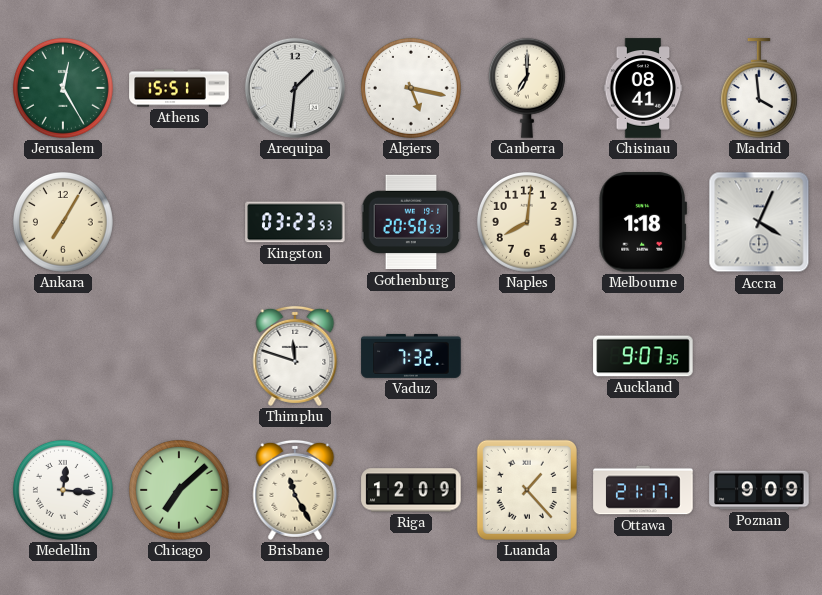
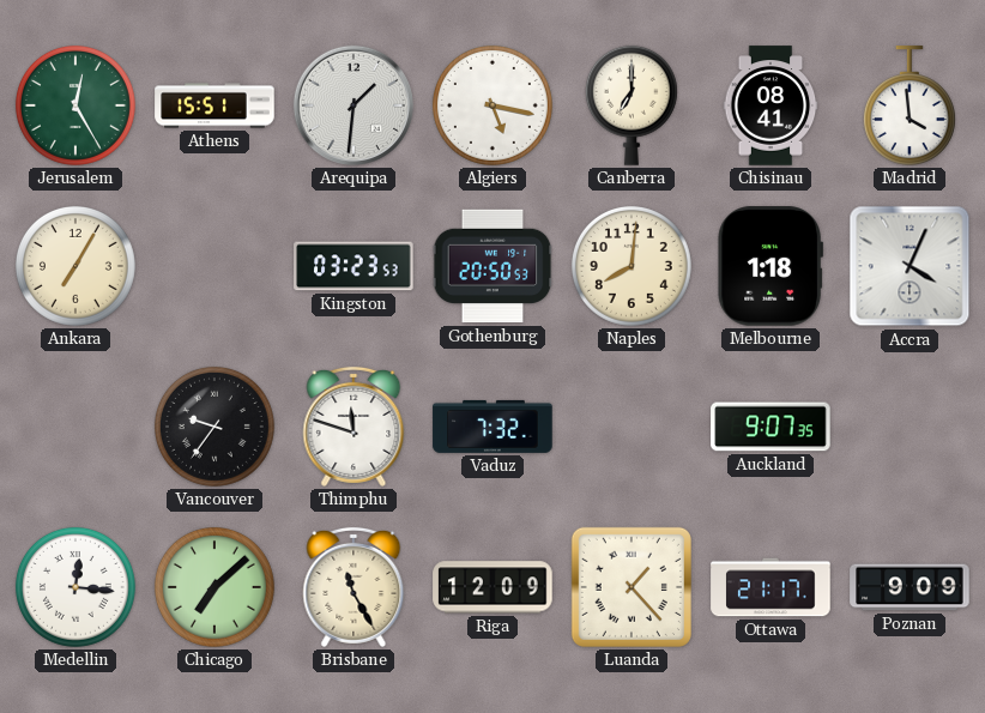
Vancouver: none -> 9:36 (214, 427)
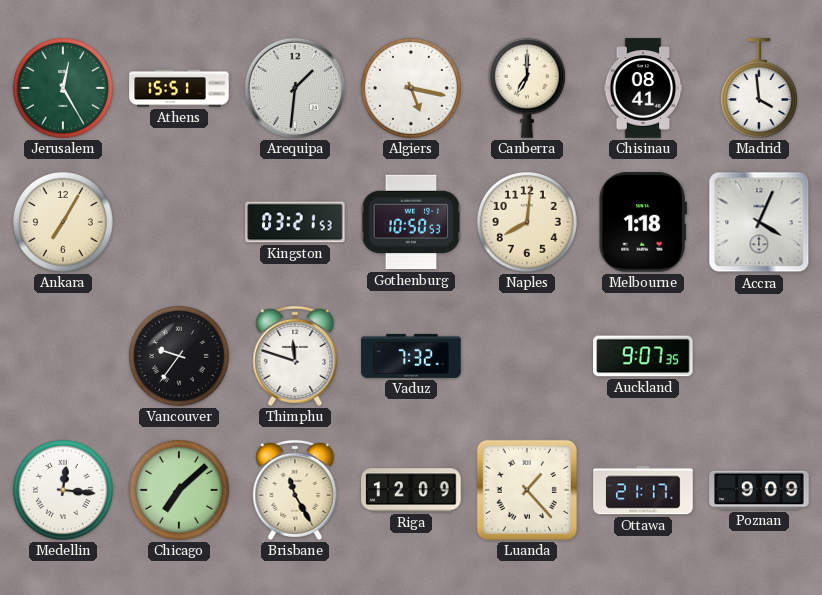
Kingston: 03:23 -> 03:21 (295, 222)
Gothenburg: 20:50 -> 10:50 (411, 222)
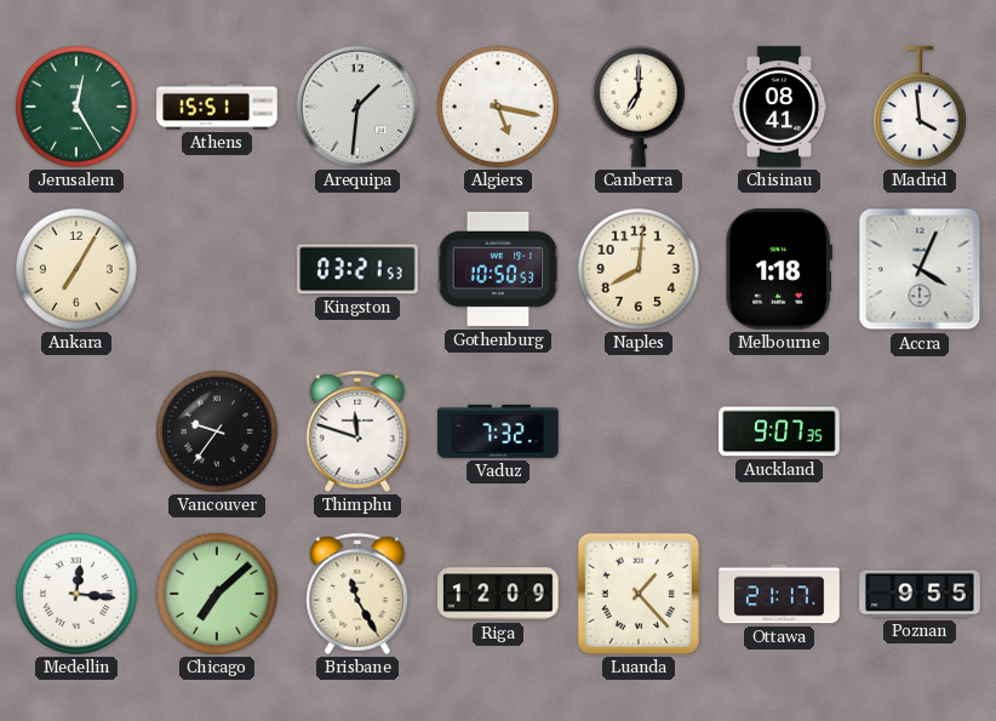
Poznan: 9:09 -> 9:55 (920, 594)
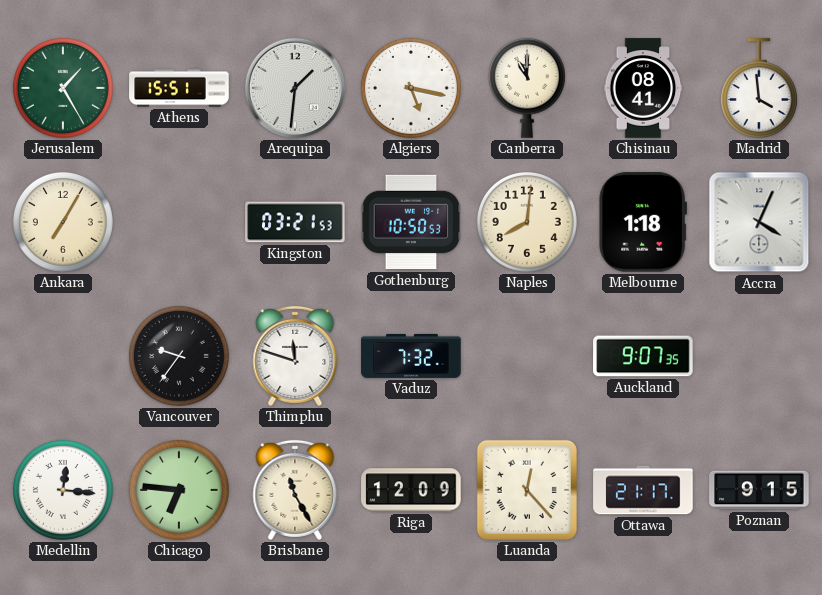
Jerusalem: 12:25 -> 1:25 (63, 88)
Canberra: 7:00 -> 11:00 (527, 88)
Chicago: 7:08 -> 6:46 (179, 490)
Luanda: 1:23 -> 12:23 (527, 490)
Poznan: 9:55 -> 9:15 (759, 490)
